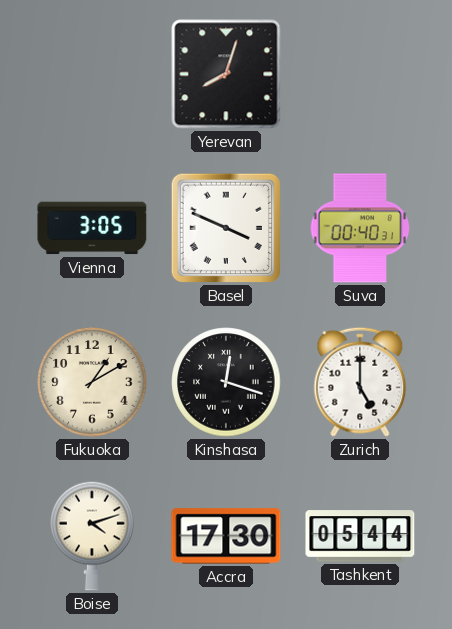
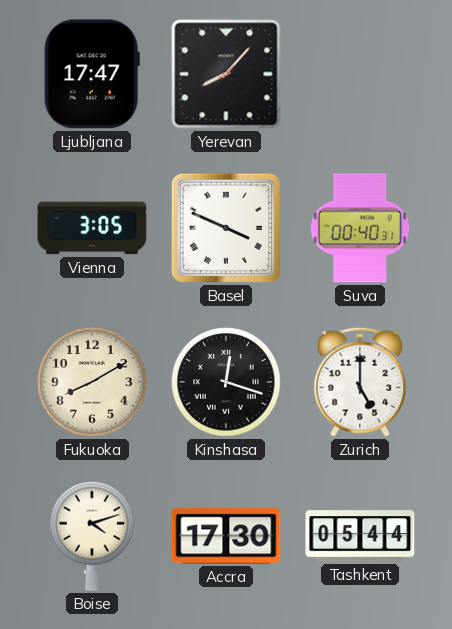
Ljubljana: none -> 17:47 (92, 74)
Yerevan: 8:03 -> 8:07 (226, 74)
Fukuoka: 1:10 -> 8:10 (92, 382)
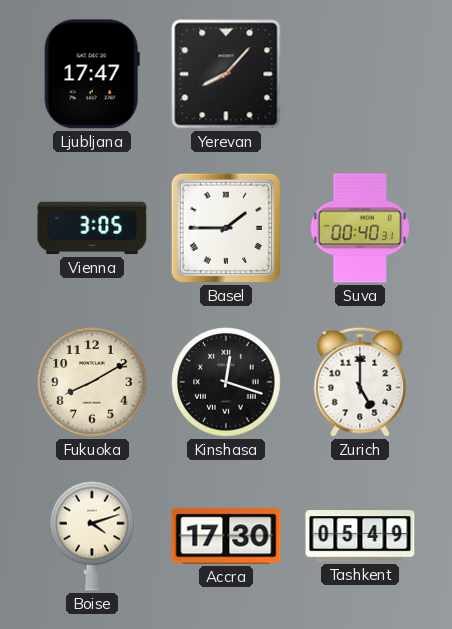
Basel: 3:49 -> 1:45 (226, 228)
Tashkent: 05:44 -> 05:49 (360, 536)
